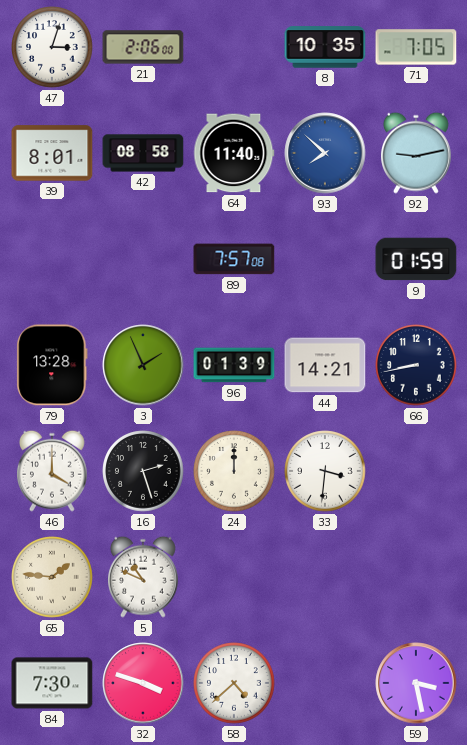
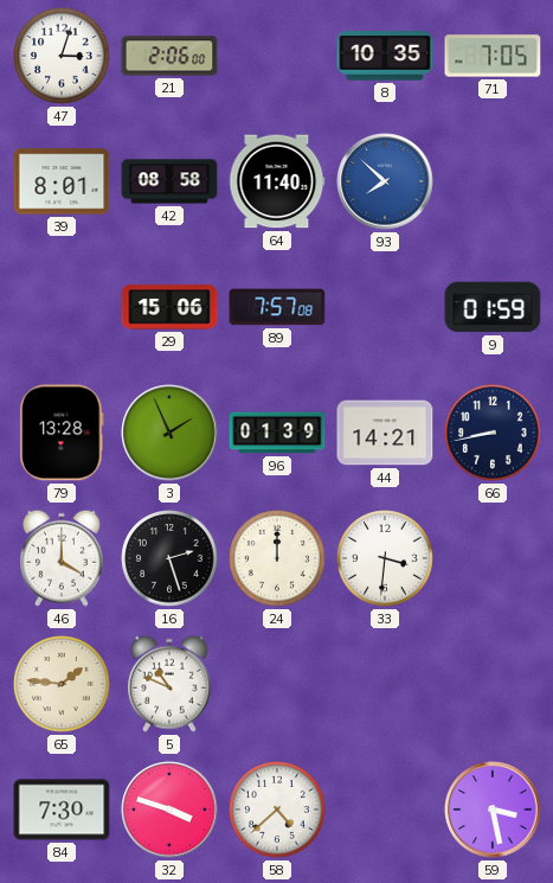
92: 9:13 -> none (417, 153)
29: none -> 15:06 (169, 307)
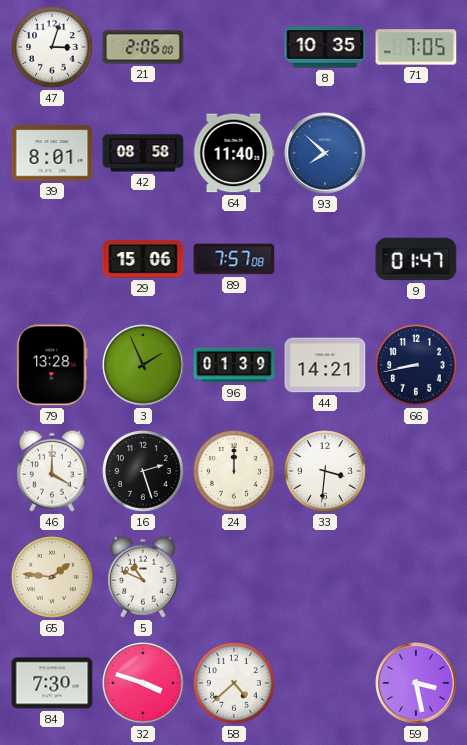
9: 01:59 -> 01:47 (416, 259)
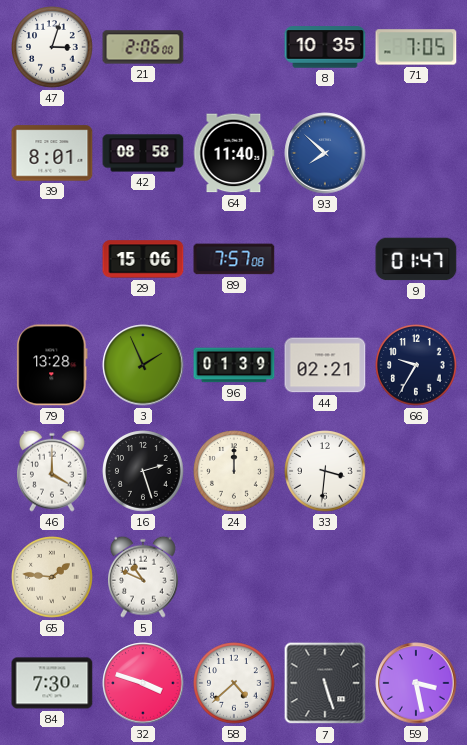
44: 14:21 -> 02:21 (325, 365)
66: 8:43 -> 9:35 (416, 365)
7: none -> 5:27 (325, 683)
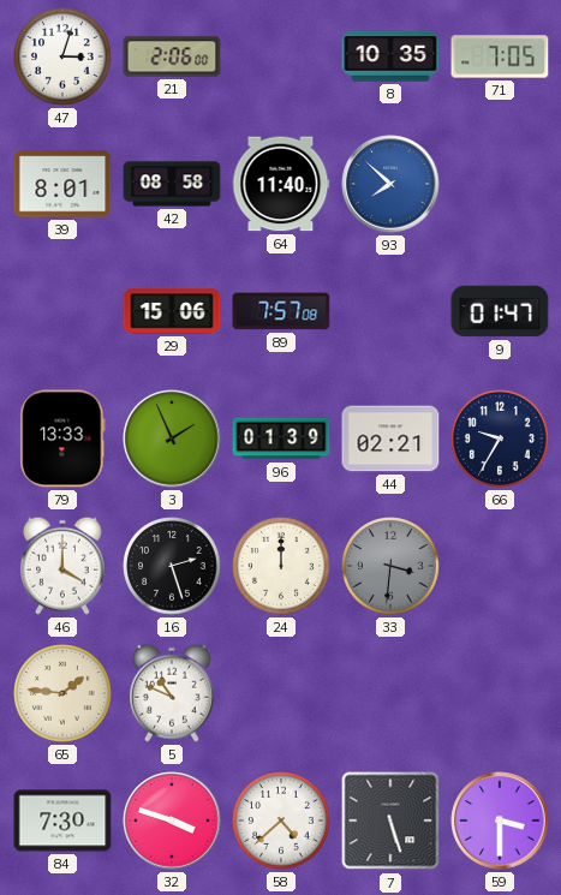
79: 13:28 -> 13:33 (62, 438)
33 dial: white -> grey (390, 566)
59: 3:28 -> 3:30 (500, 821)
